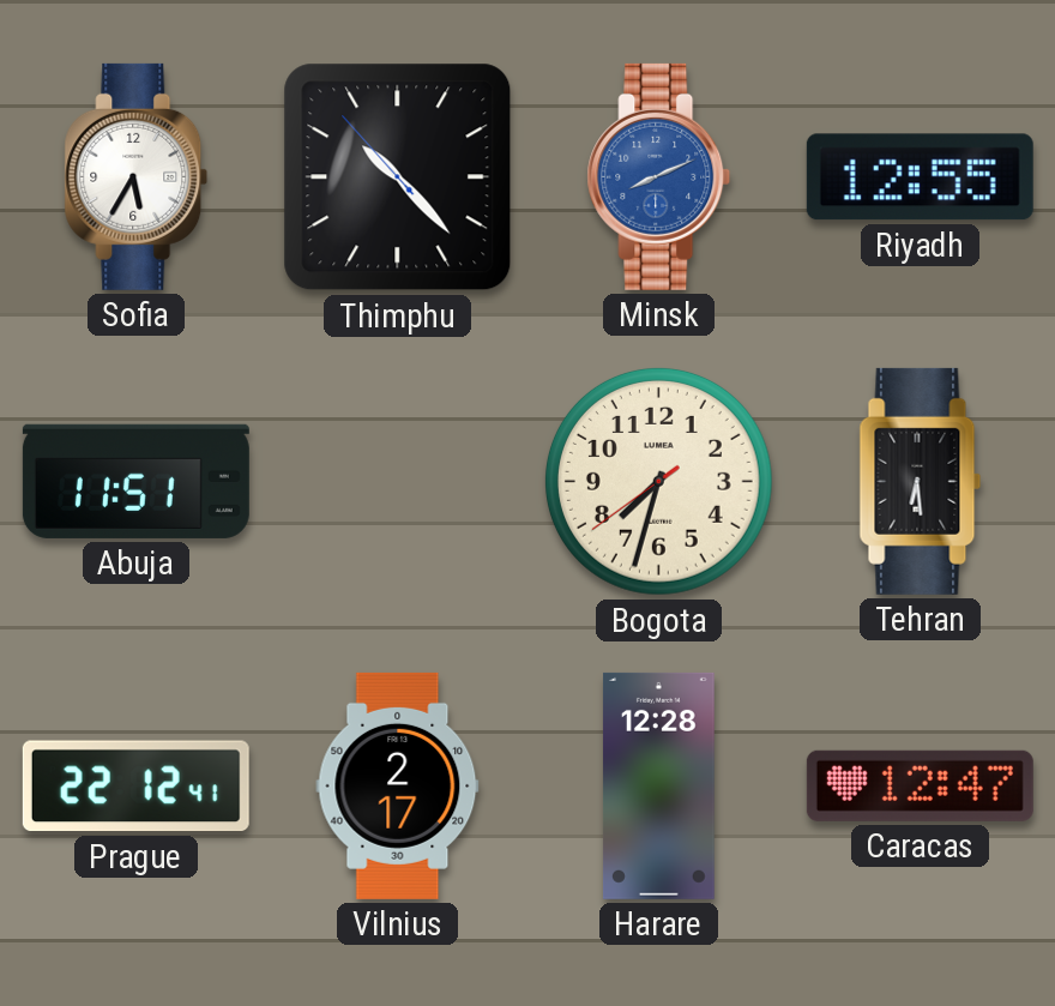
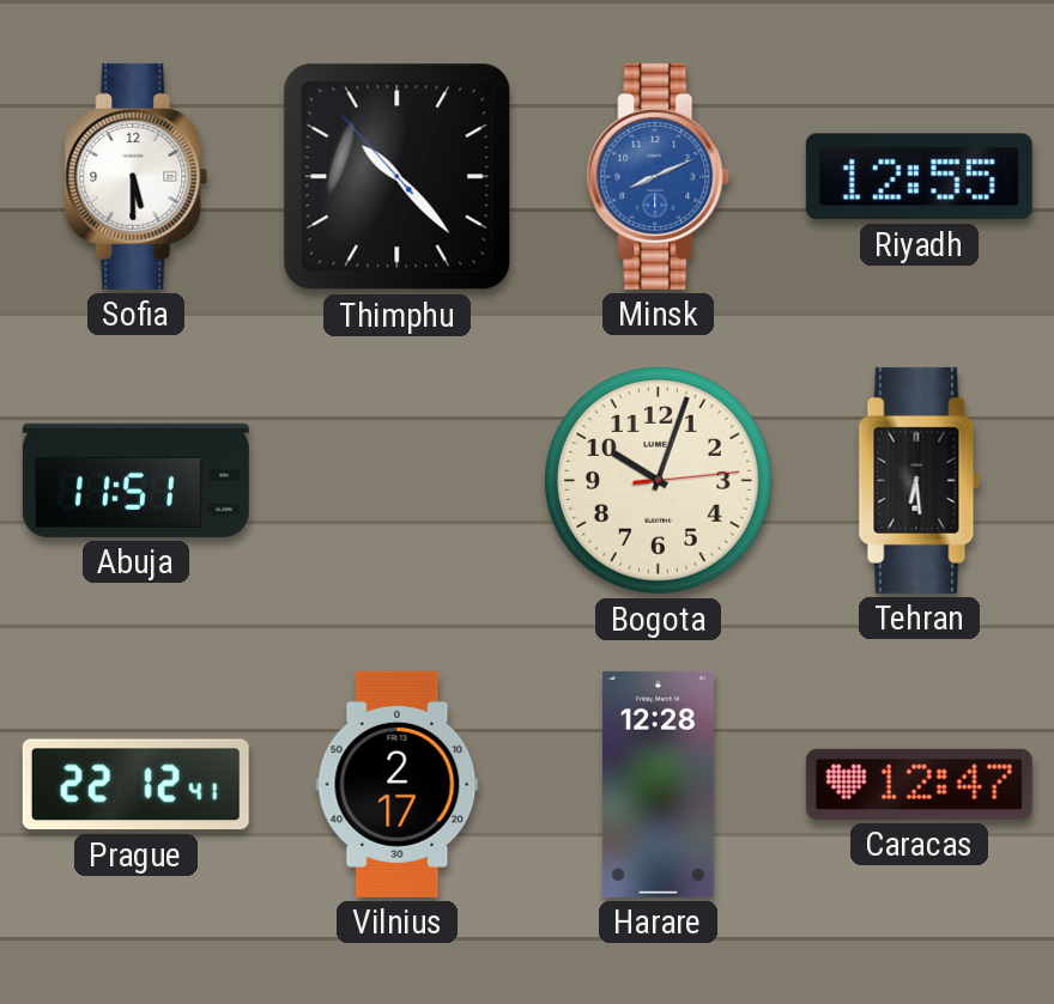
Sofia: 5:35 -> 5:30 (137, 176)
Bogota: 7:32 -> 10:03 (658, 480)
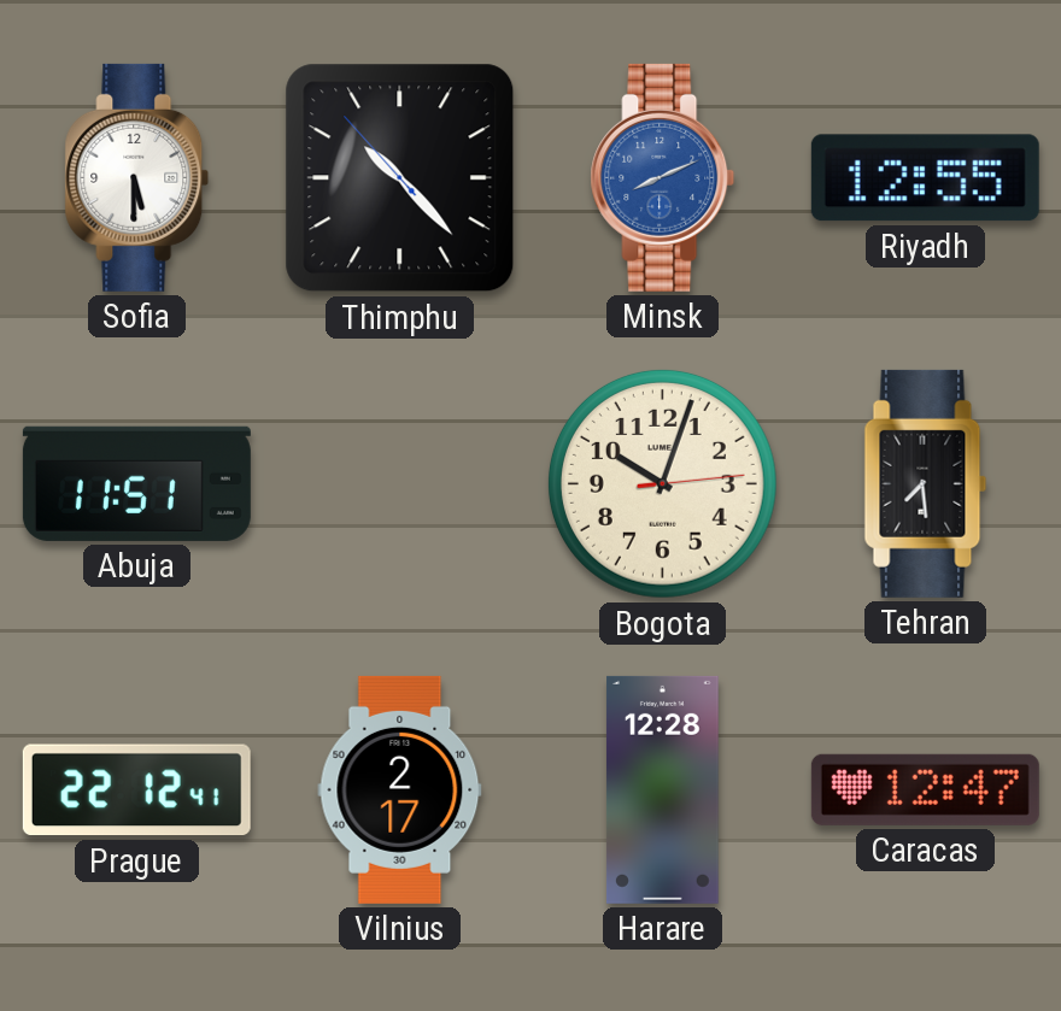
Tehran: 6:29 -> 7:29 (926, 483)
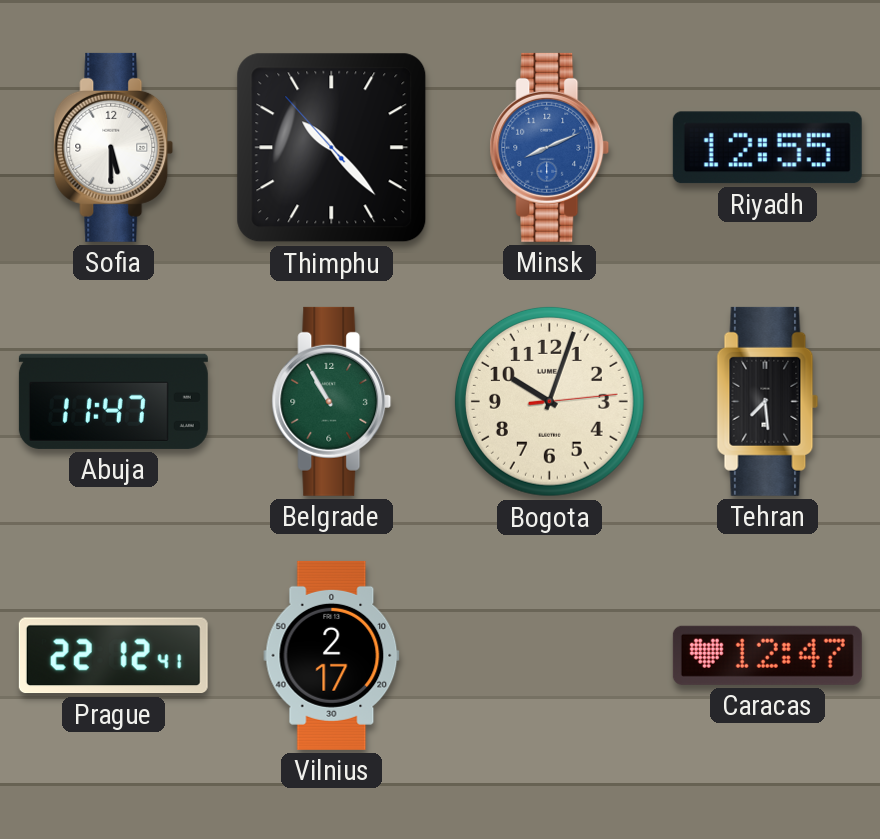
Abuja: 11:51 -> 11:47 (113, 401)
Belgrade: none -> 10:55 (332, 401)
Harare: 12:28 -> none (662, 789)
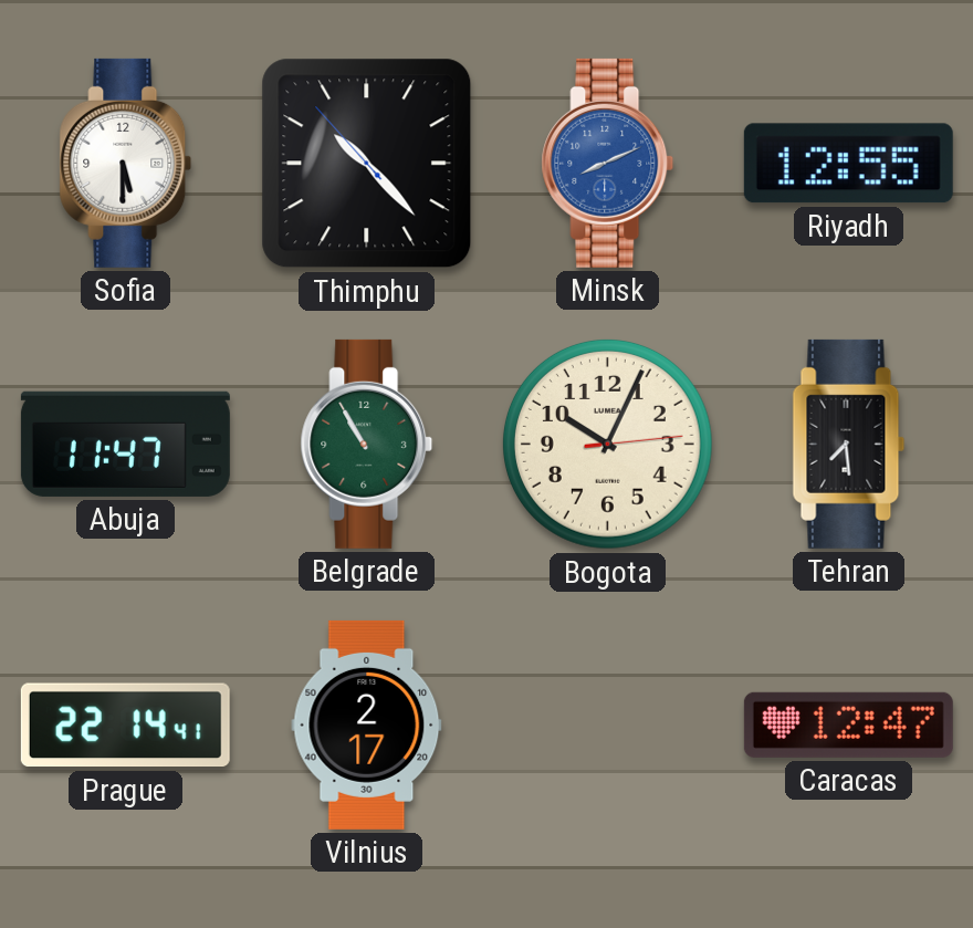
Bogota: 10:03 -> 10:04 (607, 444)
Prague: 22:12 -> 22:14 (125, 726)
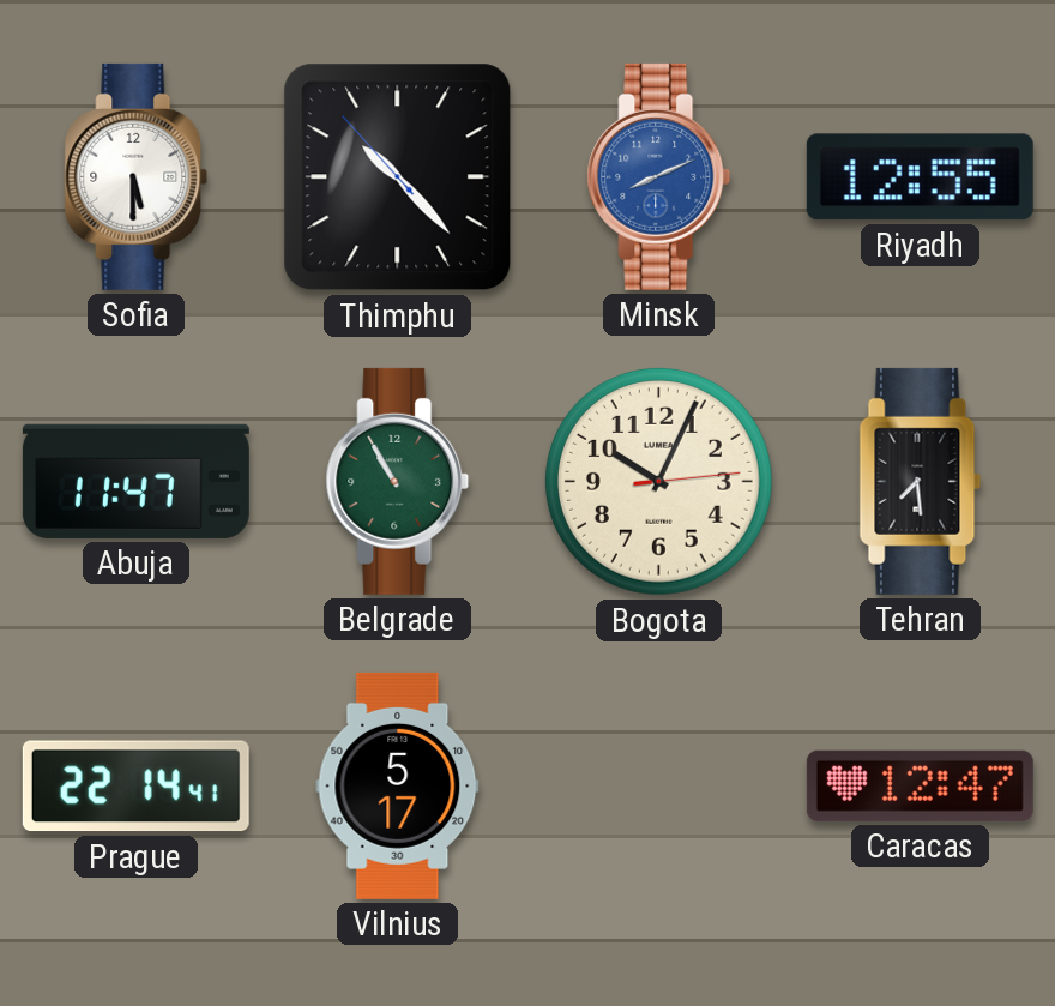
Vilnius: 2:17 -> 5:17 (398, 785)
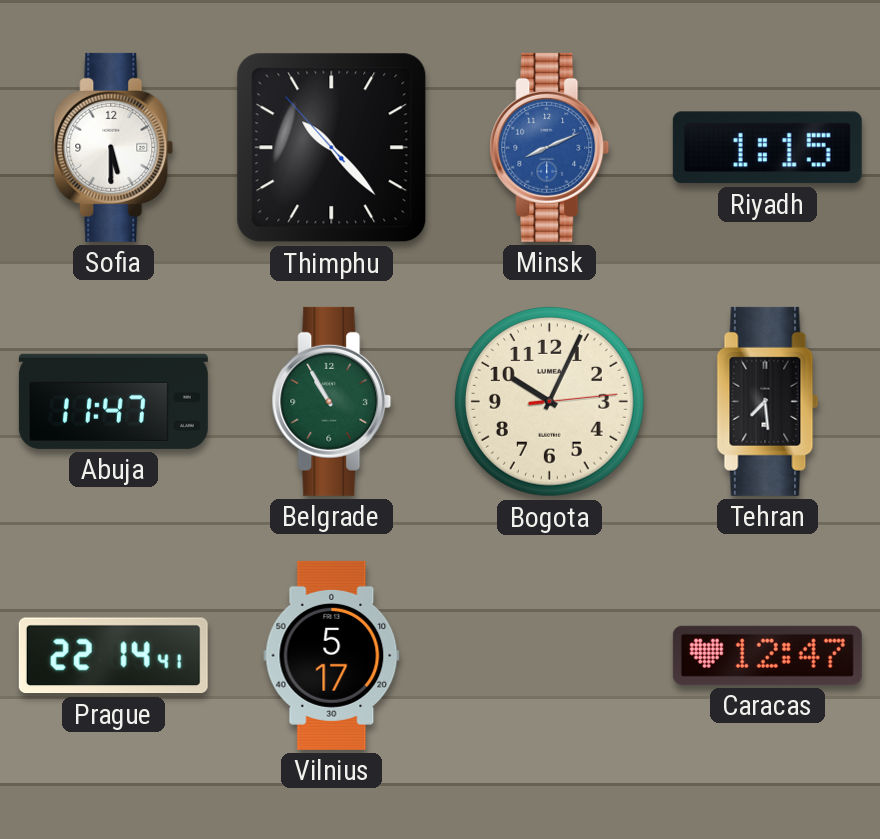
Riyadh: 12:55 -> 1:15 (767, 148)
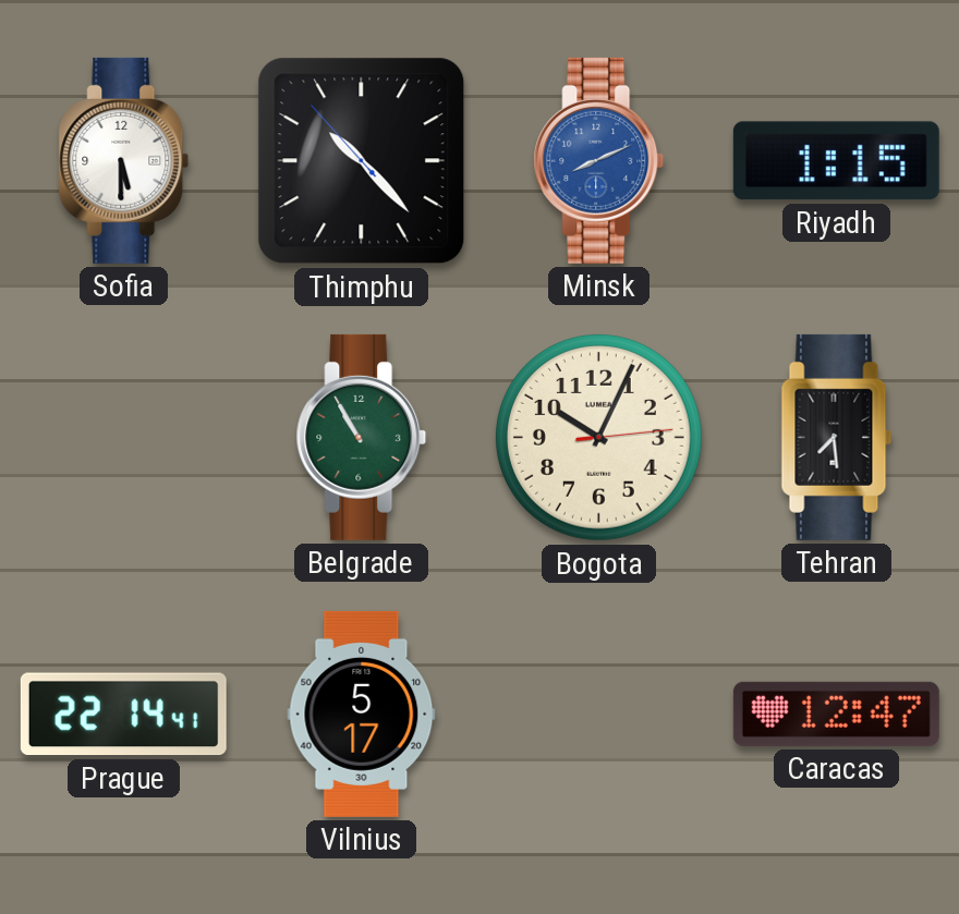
Abuja: 11:47 -> none (113, 401)
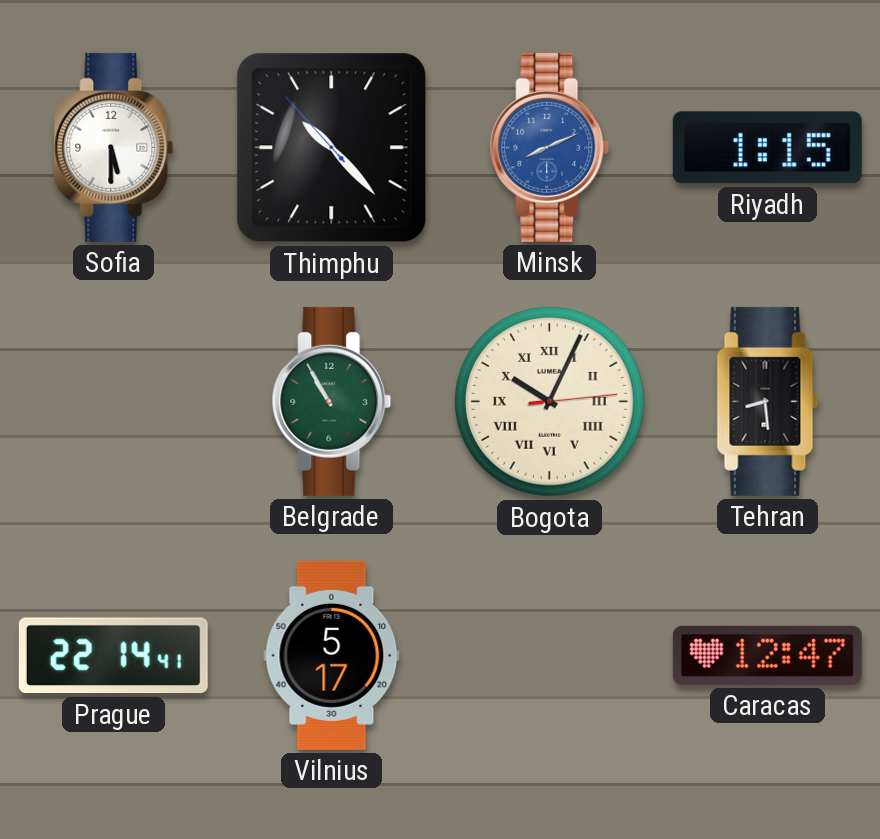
Bogota numerals: Arabic -> Roman (549, 401)
Tehran: 7:29 -> 8:29 (768, 401)
